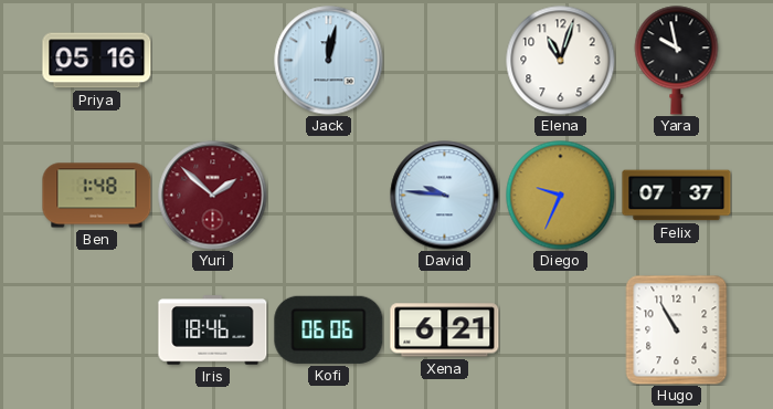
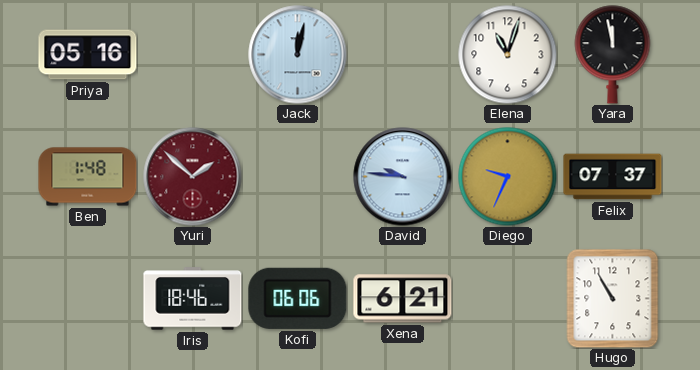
Yara: 9:58 -> 11:58 (613, 55)
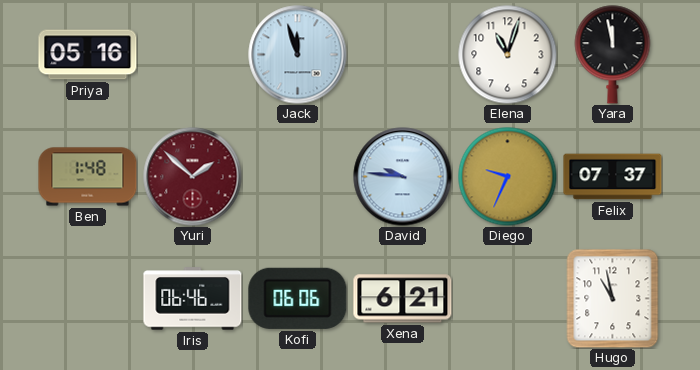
Jack: 12:02 -> 11:57 (298, 55)
Iris: 18:46 -> 06:46 (193, 299)
Hugo: 10:55 -> 10:58 (613, 299)
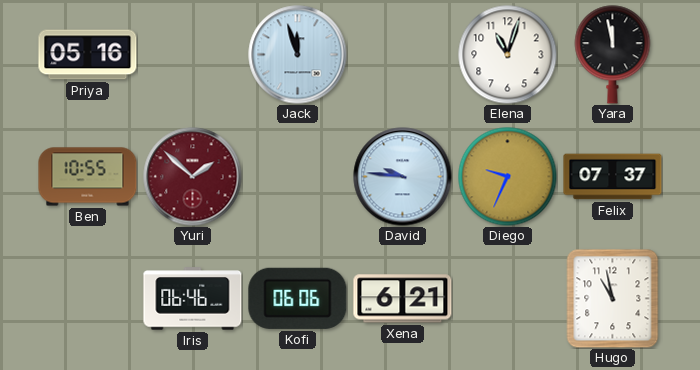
Ben: 1:48 -> 10:55 (88, 177)
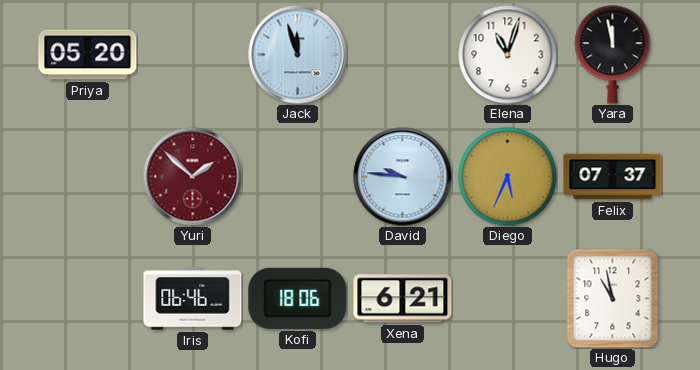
Priya: 05:16 -> 05:20 (88, 55)
Ben: 10:55 -> none (88, 177)
Diego: 9:34 -> 5:34 (508, 177)
Kofi: 06:06 -> 18:06 (298, 298)
